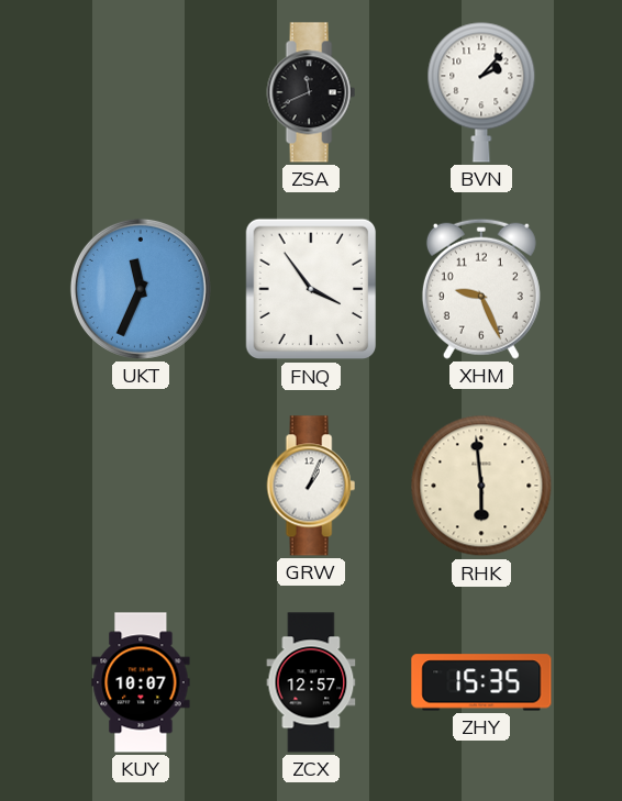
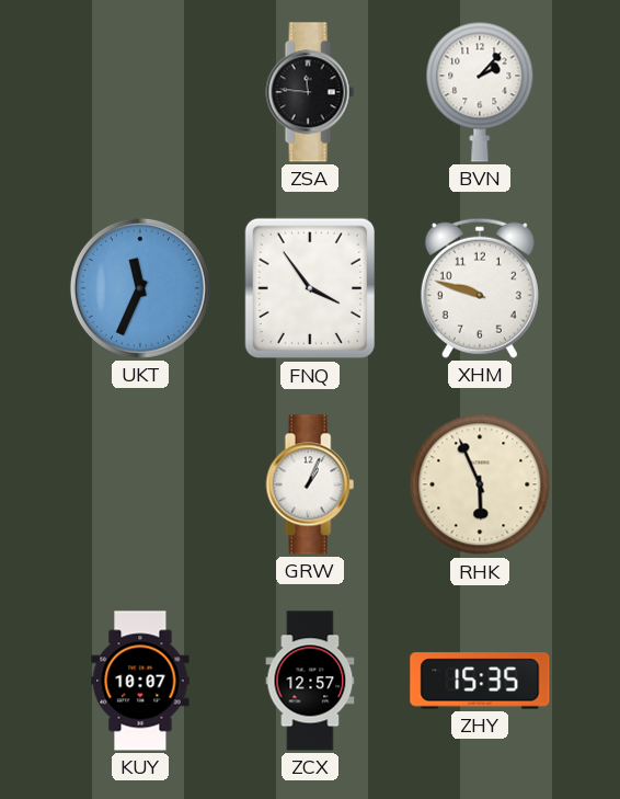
ZSA: 11:41 -> 11:46 (310, 92)
XHM: 9:26 -> 9:48 (480, 288)
RHK: 5:59 -> 5:56 (480, 484)
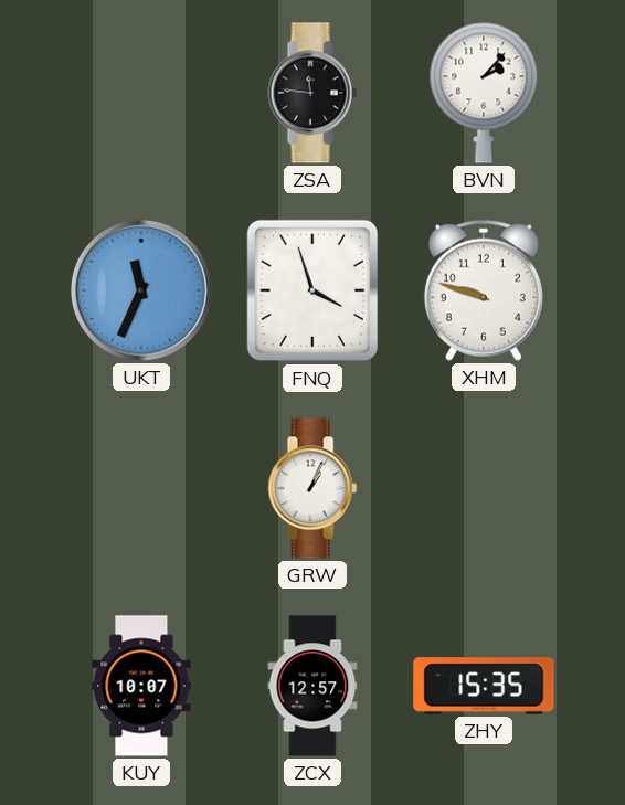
FNQ: 3:54 -> 3:57 (312, 290)
RHK: 5:56 -> none (480, 484)
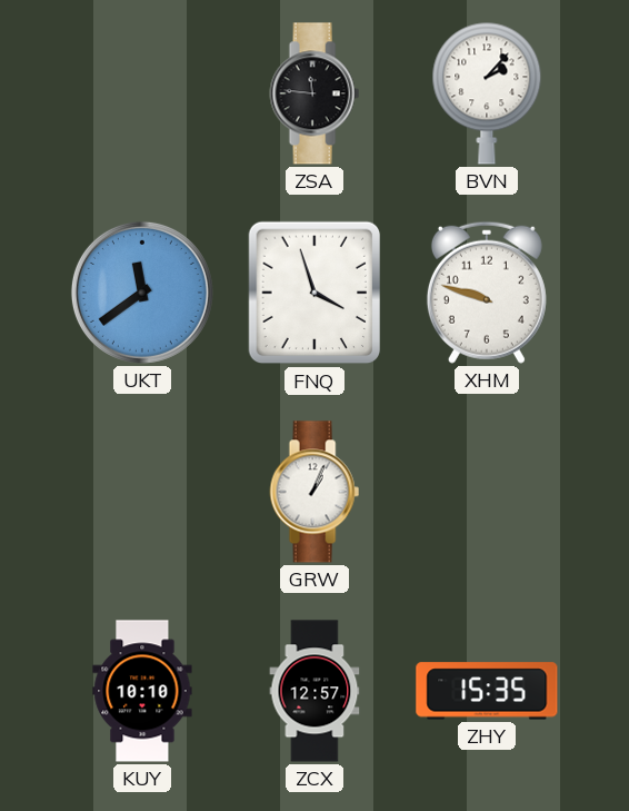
UKT: 11:34 -> 11:39 (142, 293)
KUY: 10:07 -> 10:10 (142, 691)
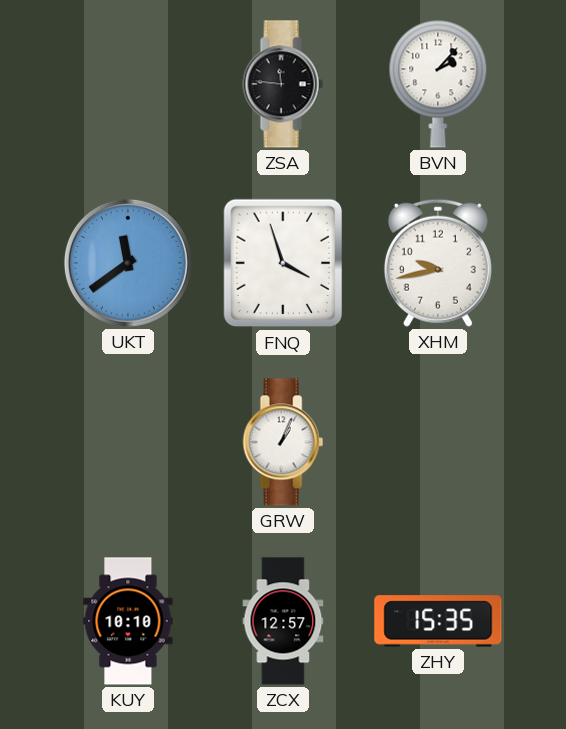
XHM: 9:48 -> 9:43 (438, 263)
